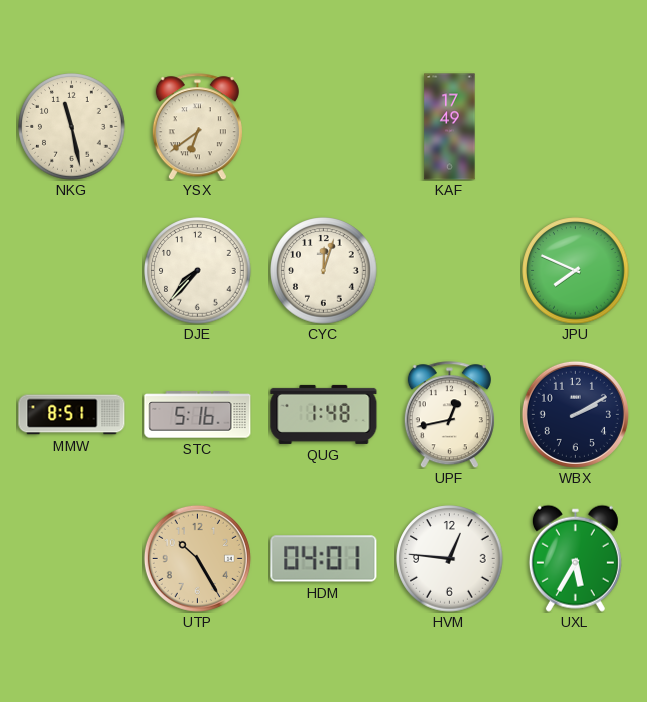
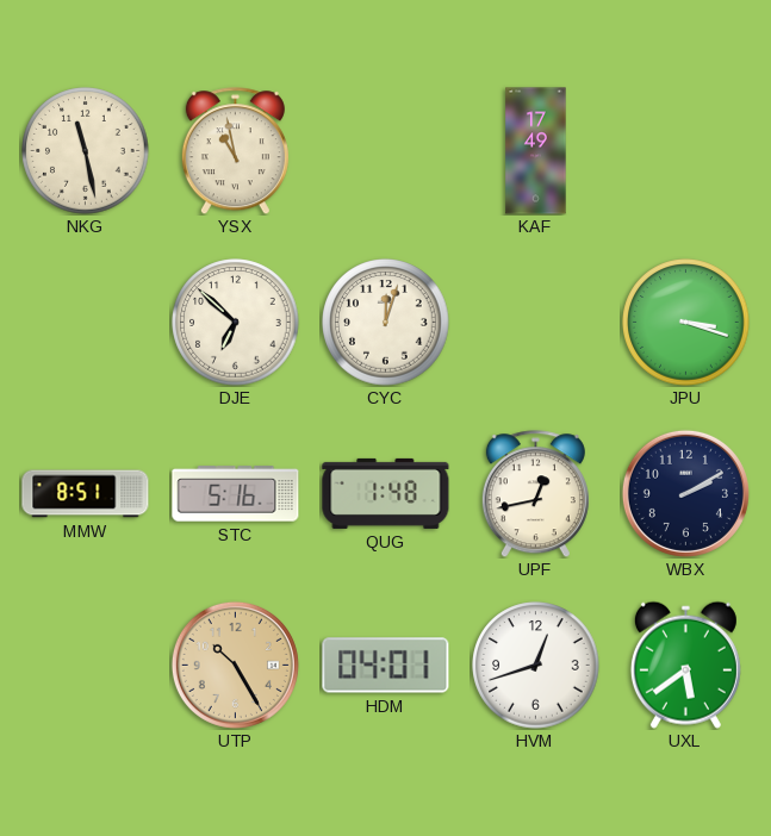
YSX: 6:39 -> 10:58 (235, 151)
DJE: 7:37 -> 6:52 (236, 323)
JPU: 7:49 -> 3:18 (686, 323)
HVM: 12:46 -> 12:42 (536, 666)
UXL: 5:35 -> 5:39 (685, 665)
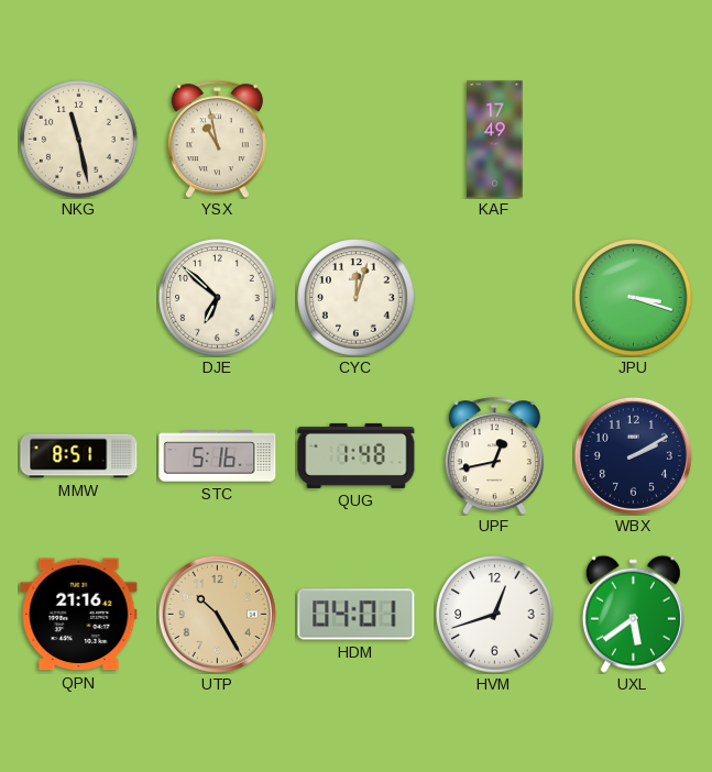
QPN: none -> 21:16 (79, 615)
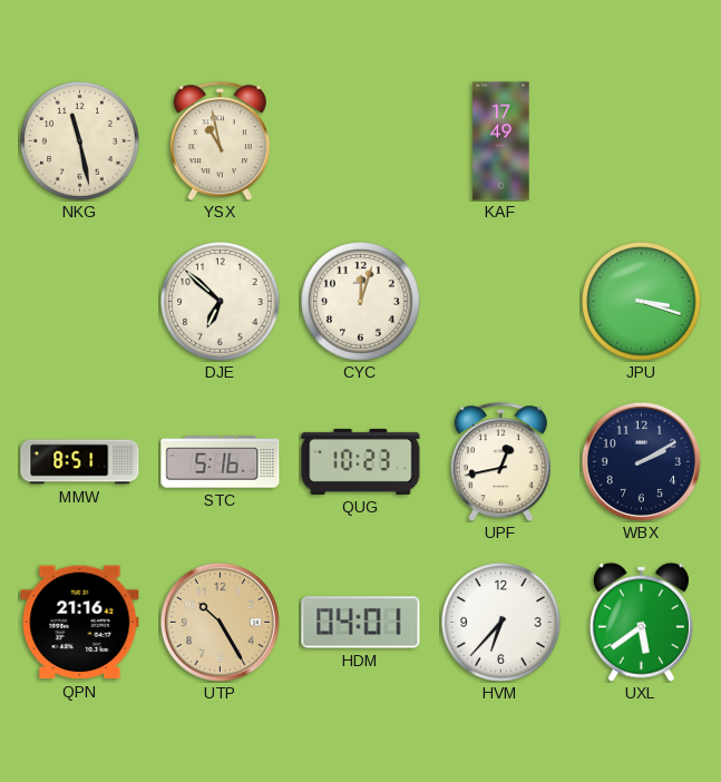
QUG: 1:48 -> 10:23 (361, 461)
HVM: 12:42 -> 6:37 (501, 623)
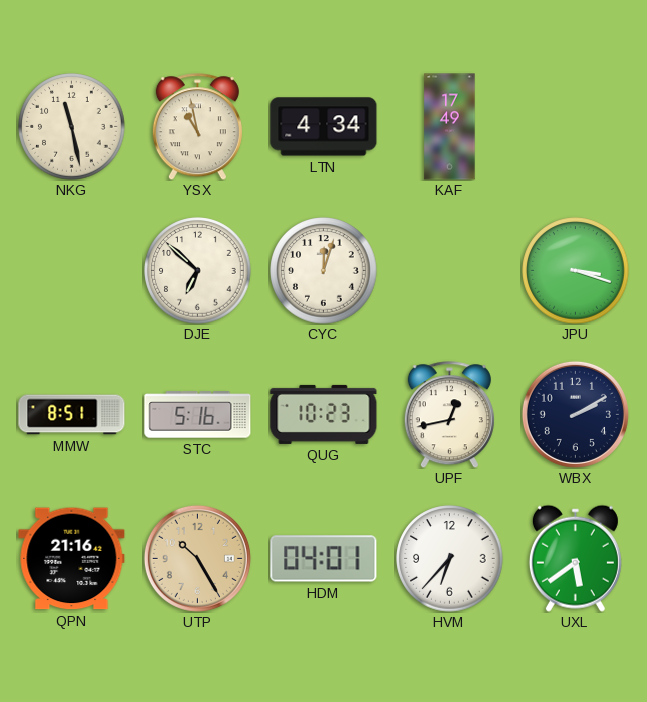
LTN: none -> 4:34 (324, 127)
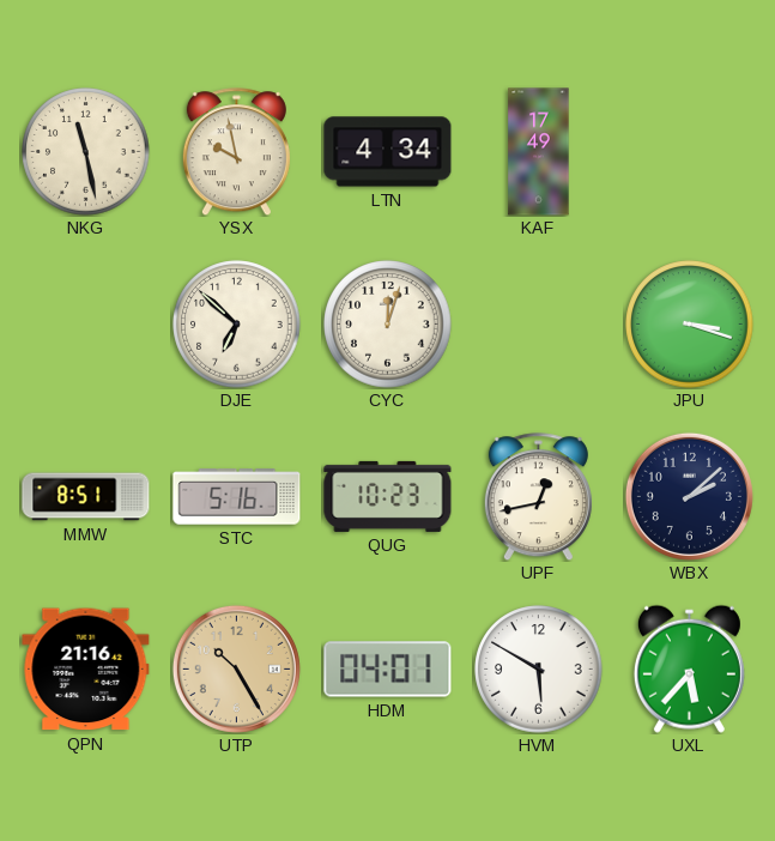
YSX: 10:58 -> 9:58 (236, 152)
WBX: 2:10 -> 2:08 (689, 496)
HVM: 6:37 -> 5:50 (539, 670)
UXL: 5:39 -> 5:37 (689, 668)
